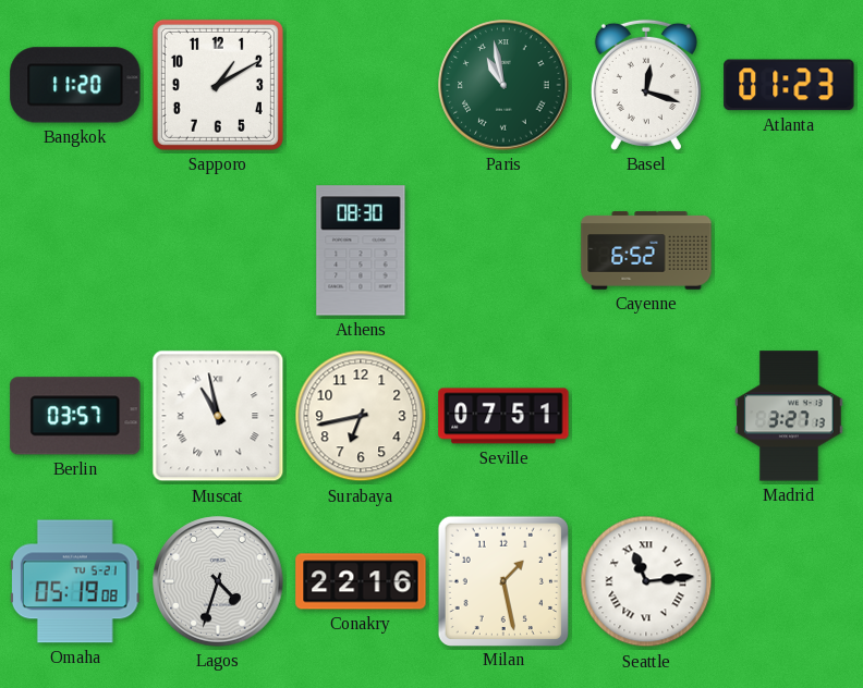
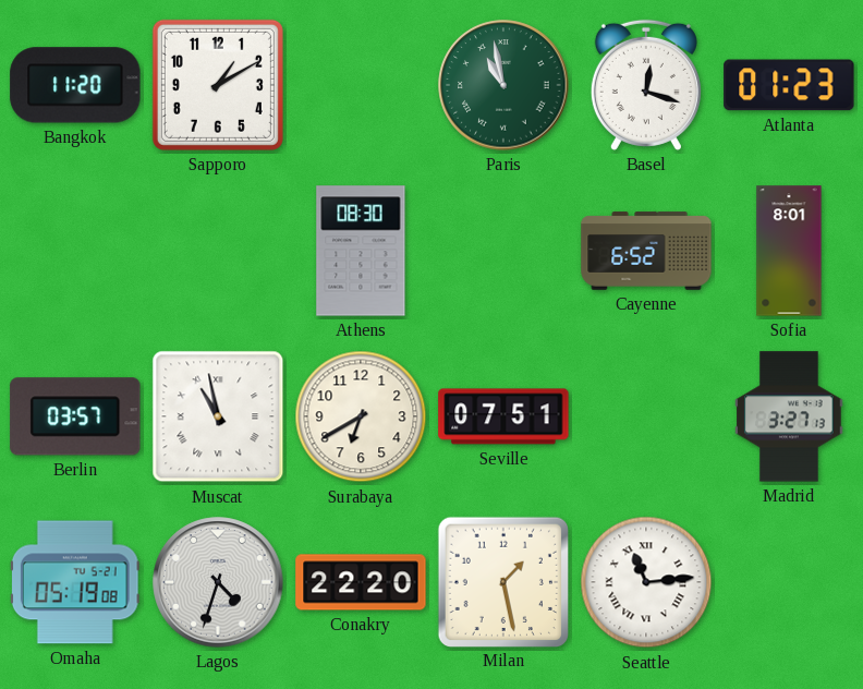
Sofia: none -> 8:01 (789, 251)
Surabaya: 6:43 -> 6:40 (361, 416)
Conakry: 22:16 -> 22:20 (361, 582)
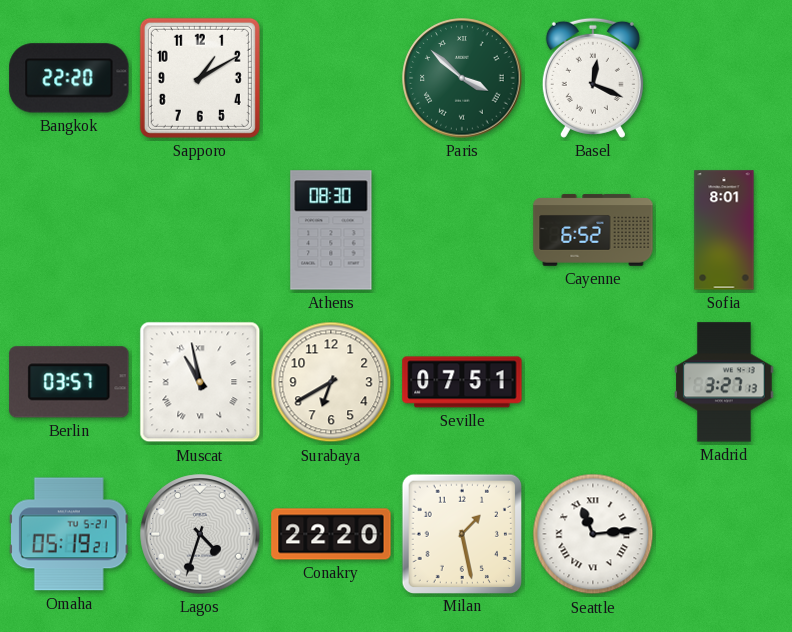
Bangkok: 11:20 -> 22:20 (69, 78)
Paris: 10:58 -> 3:52 (462, 78)
Basel: 12:18 -> 12:19 (593, 78)
Atlanta: 01:23 -> none (789, 85)
Omaha: 05:19:08 -> 05:19:21 (69, 534)
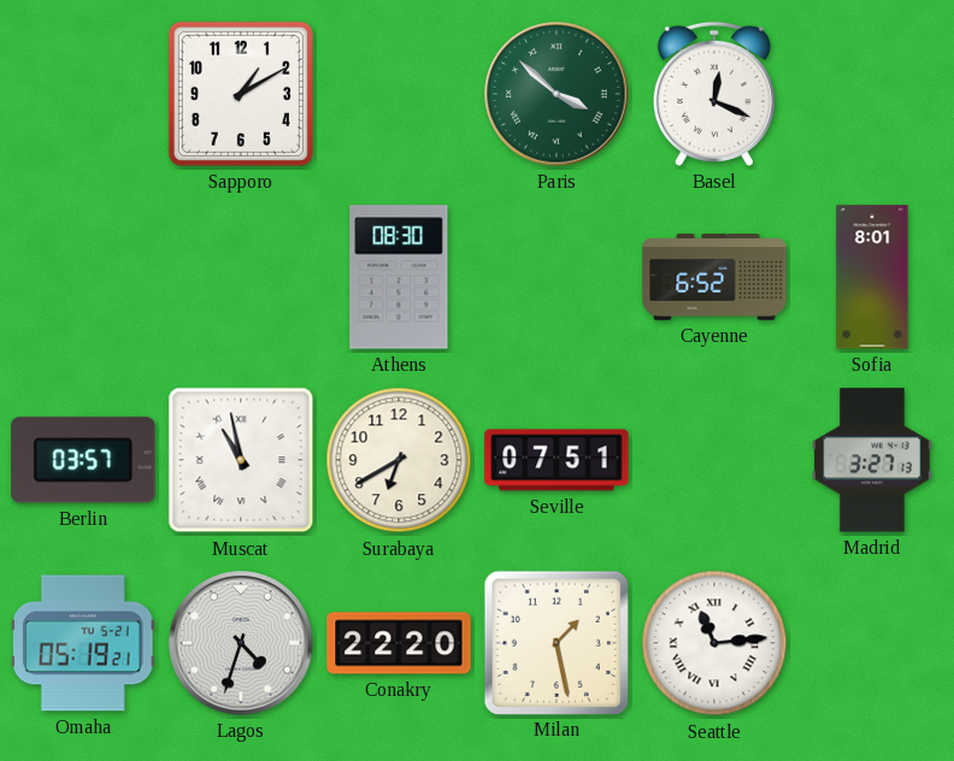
Bangkok: 22:20 -> none (69, 78)
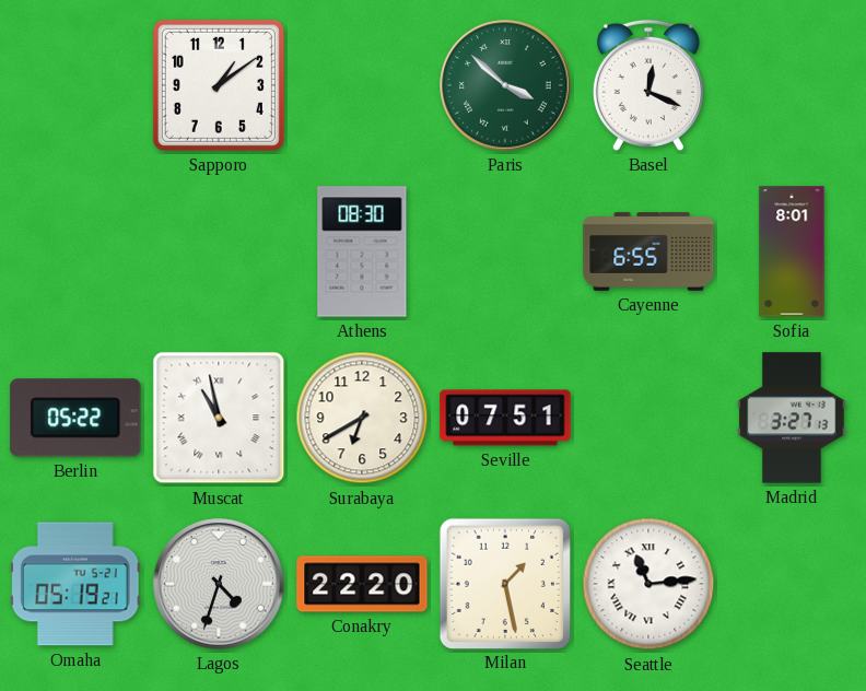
Sapporo: 1:10 -> 1:09 (219, 85)
Cayenne: 6:52 -> 6:55 (648, 251)
Berlin: 03:57 -> 05:22 (75, 418)
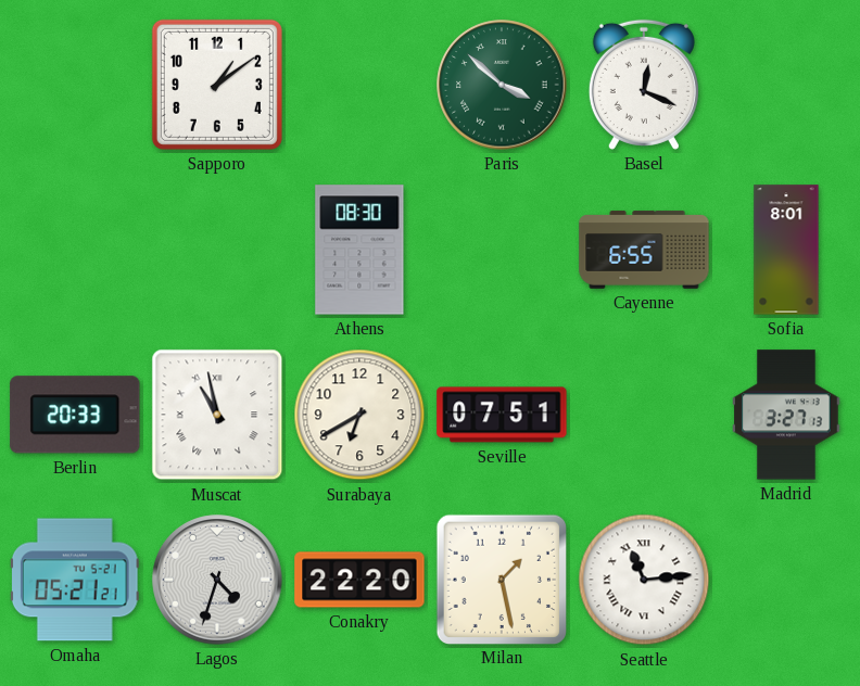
Berlin: 05:22 -> 20:33 (75, 415)
Omaha: 05:19 -> 05:21 (75, 580)
